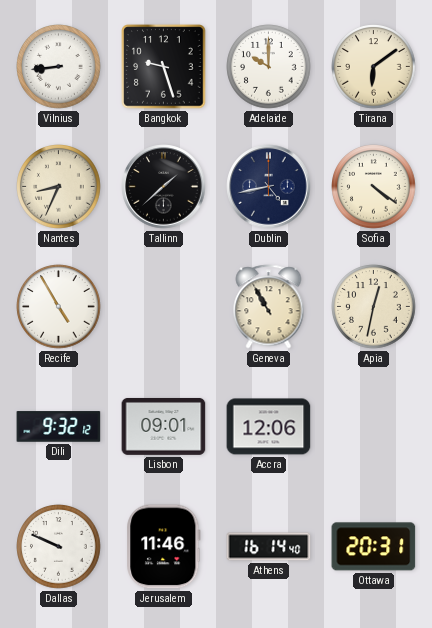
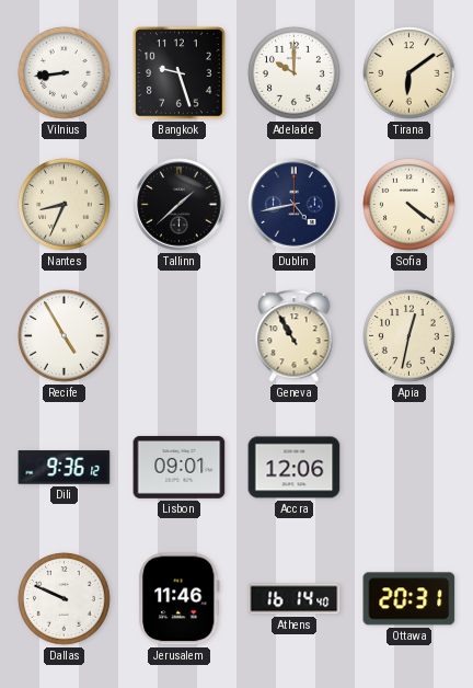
Dili: 9:32 -> 9:36 (65, 468)
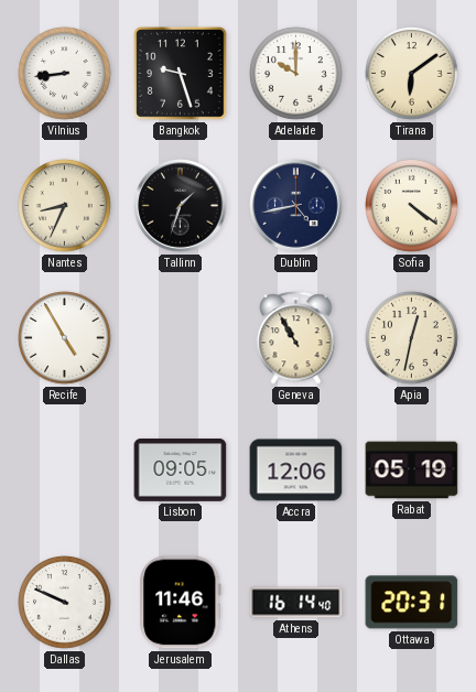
Tallinn: 1:38 -> 1:33 (181, 206)
Dili: 9:36 -> none (65, 468)
Lisbon: 09:01 -> 09:05 (181, 469)
Rabat: none -> 05:19 (412, 471)
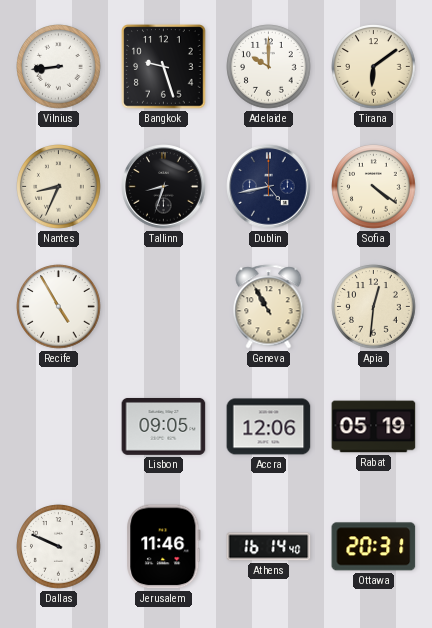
Tallinn: 1:33 -> 8:33 (164, 187)
Apia: 12:32 -> 12:31 (374, 307)
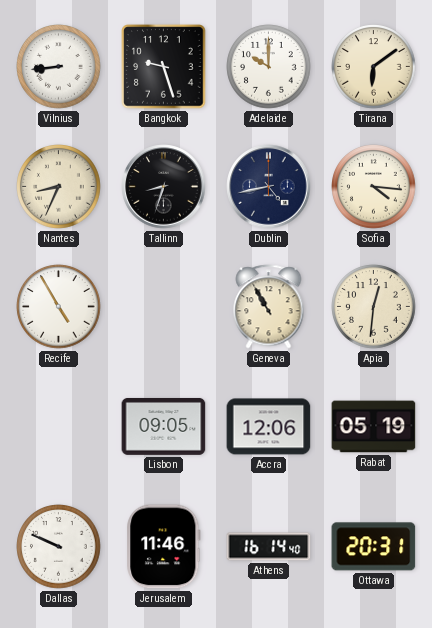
Sofia: 4:21 -> 4:16 (374, 187)
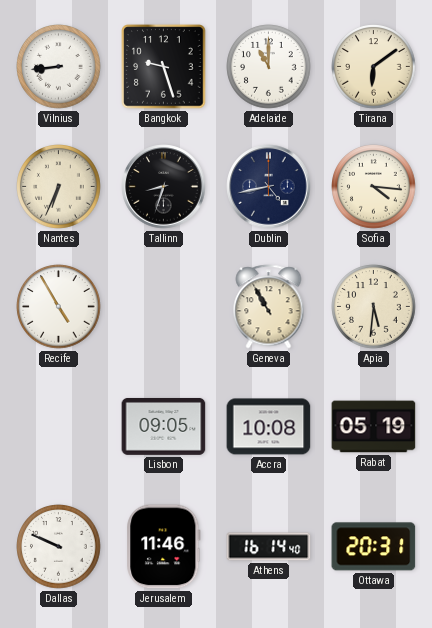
Adelaide: 10:00 -> 11:00 (269, 67)
Nantes: 8:34 -> 6:34 (59, 187)
Apia: 12:31 -> 5:31 (374, 307)
Accra: 12:06 -> 10:08 (269, 427)
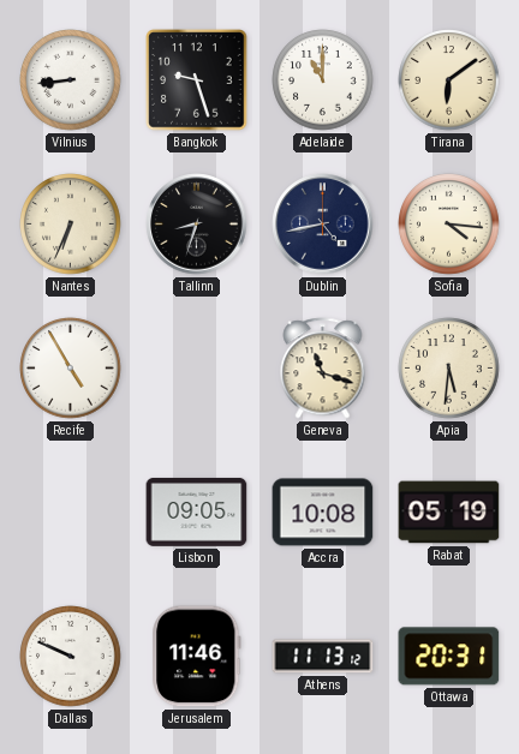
Geneva: 10:55 -> 11:18 (323, 369)
Athens: 16:14 -> 11:13 (323, 657)
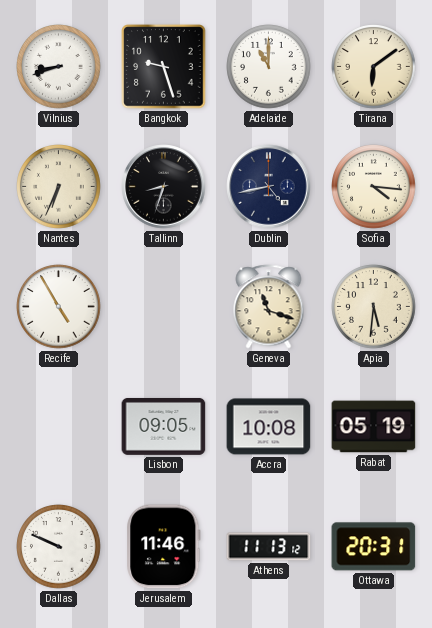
Vilnius: 8:44 -> 8:42 (59, 67)
